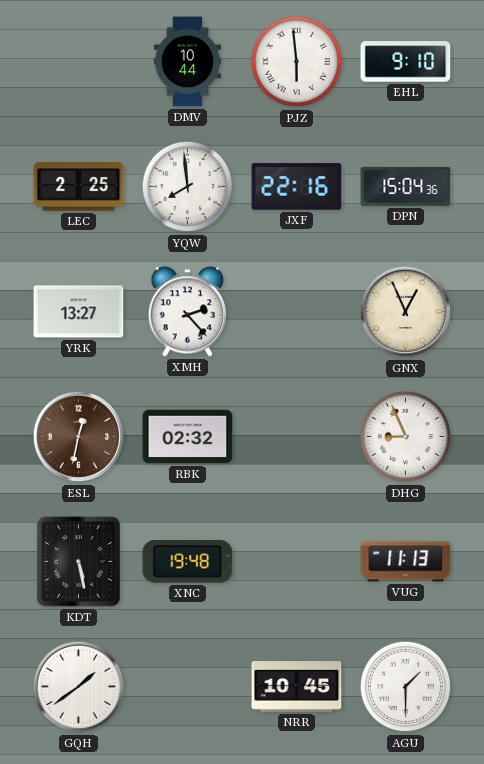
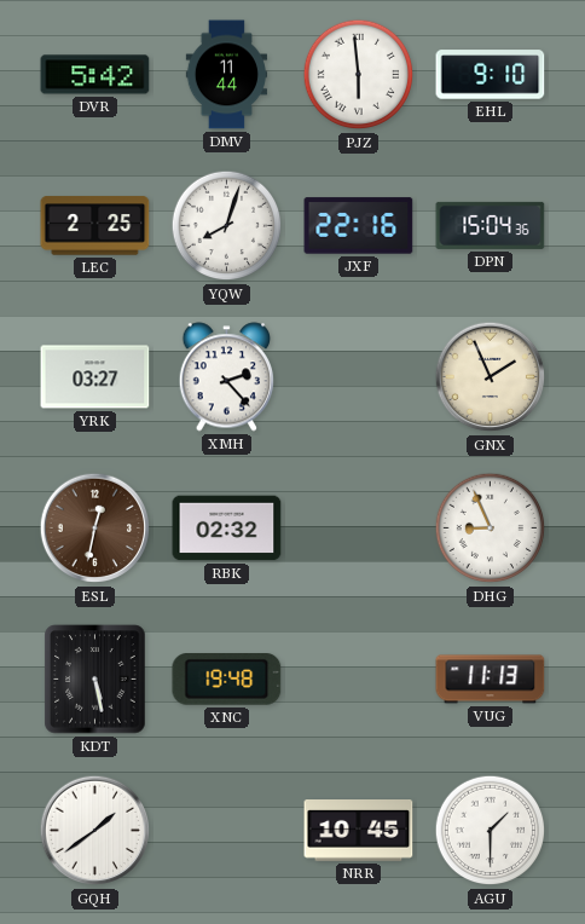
DVR: none -> 5:42 (95, 75)
DMV: 10:44 -> 11:44 (226, 75)
YQW: 7:59 -> 8:03 (227, 226)
YRK: 13:27 -> 03:27 (95, 377)
GNX: 12:56 -> 1:56 (491, 377)
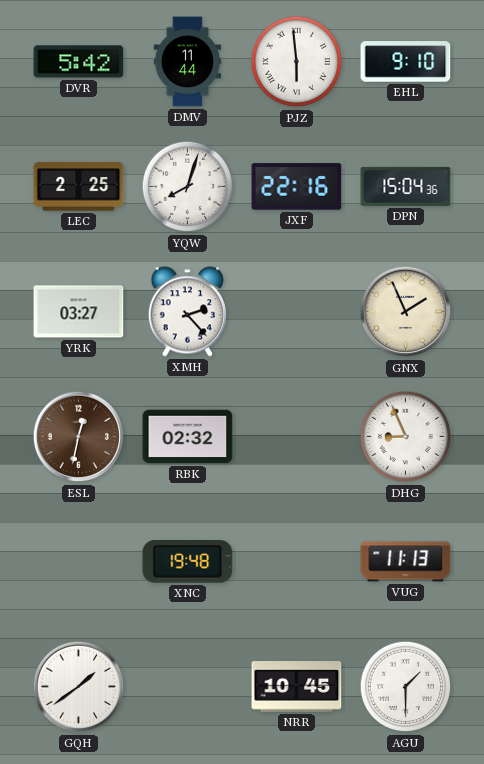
KDT: 5:28 -> none (95, 680)
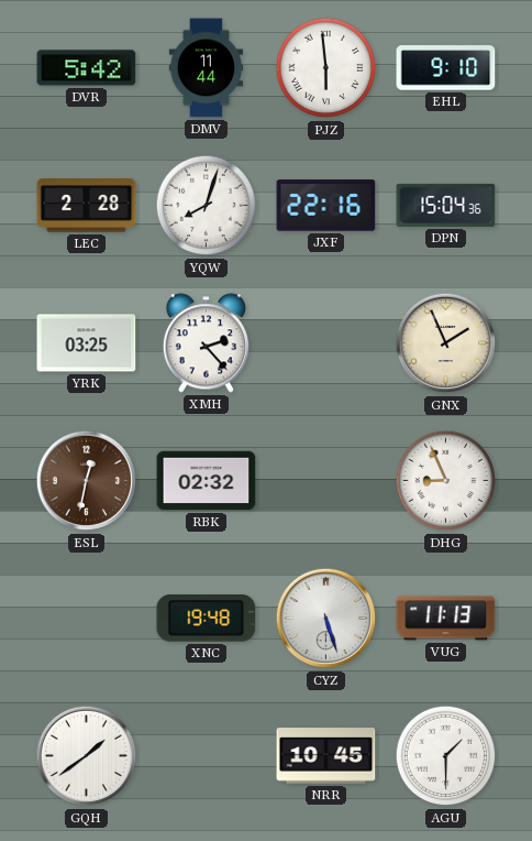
LEC: 2:25 -> 2:28 (87, 206)
YRK: 03:27 -> 03:25 (87, 343)
CYZ: none -> 5:27 (326, 619)
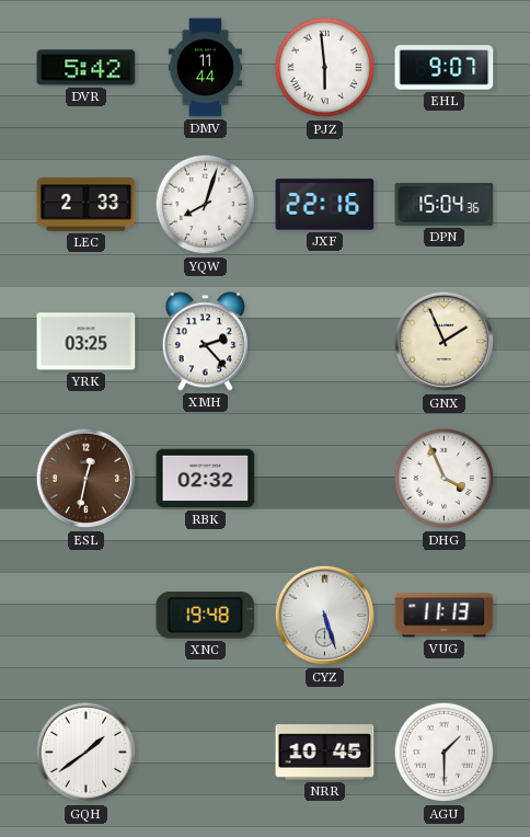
EHL: 9:10 -> 9:07 (445, 68)
LEC: 2:28 -> 2:33 (87, 205)
DHG: 8:56 -> 3:56 (445, 479)
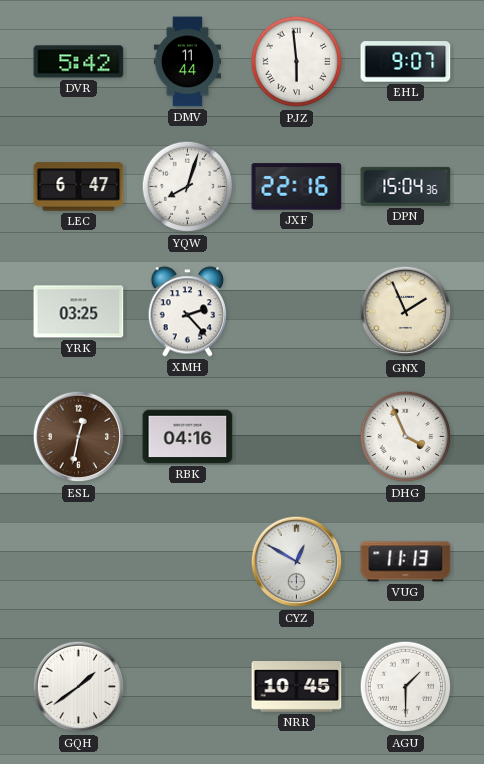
LEC: 2:33 -> 6:47 (79, 187)
RBK: 02:32 -> 04:16 (188, 437)
XNC: 19:48 -> none (206, 616)
CYZ: 5:27 -> 12:50 (297, 562)
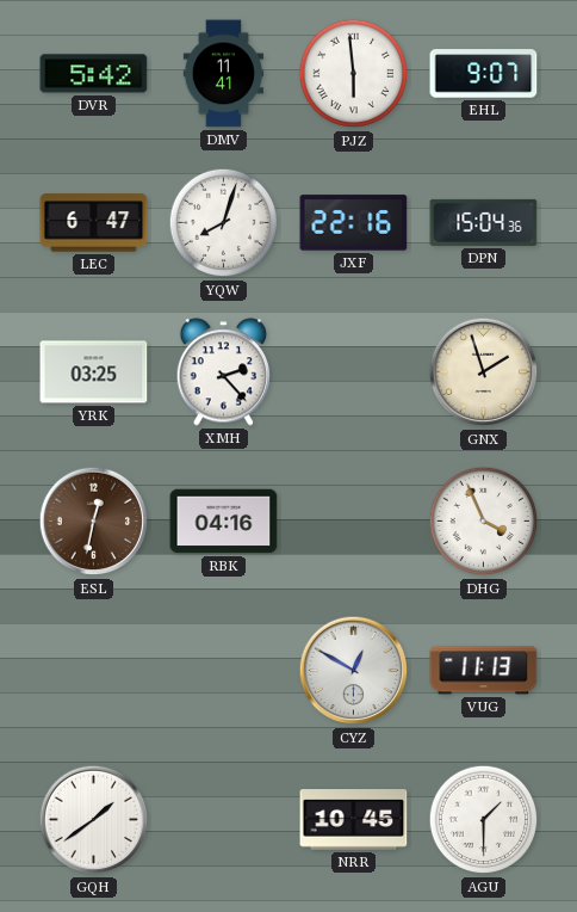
DMV: 11:44 -> 11:41 (223, 74)
GNX: 1:56 -> 1:57 (484, 372)
